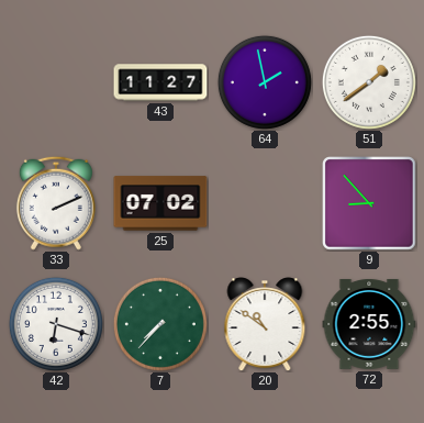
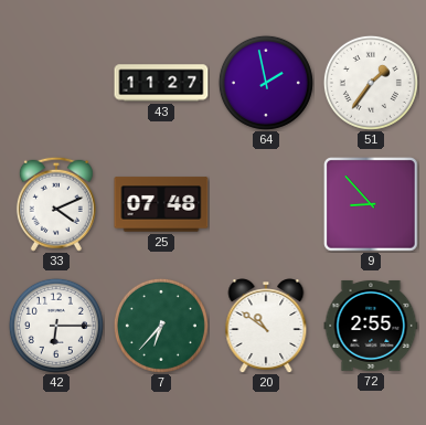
51: 1:39 -> 1:36 (371, 83)
33: 2:11 -> 4:11 (56, 204)
25: 07:02 -> 07:48 (161, 204)
42: 6:18 -> 6:15 (56, 326)
7: 7:37 -> 6:37 (161, 326)
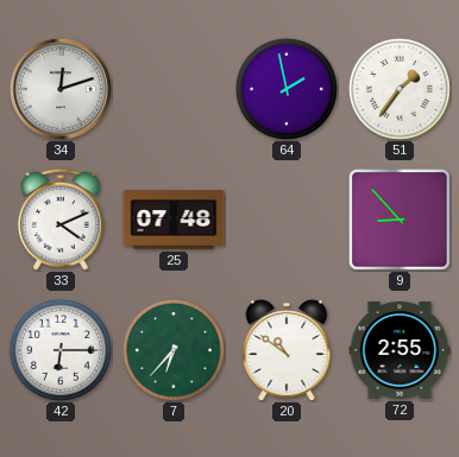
34: none -> 12:12 (61, 89)
43: 11:27 -> none (161, 83)
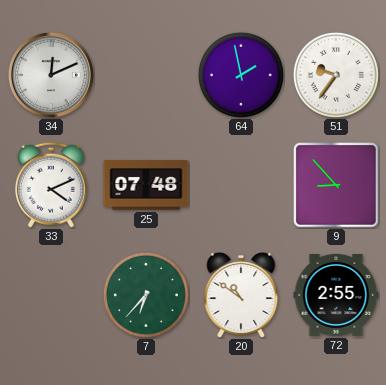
34: 12:12 -> 12:11 (51, 75)
51: 1:36 -> 9:36 (336, 75)
42: 6:15 -> none (61, 350)
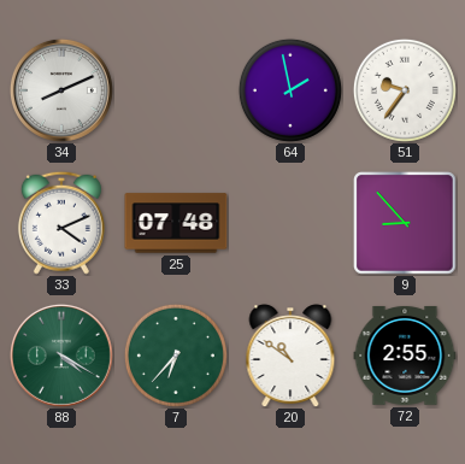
34: 12:11 -> 8:11 (61, 90)
88: none -> 4:20 (61, 356)
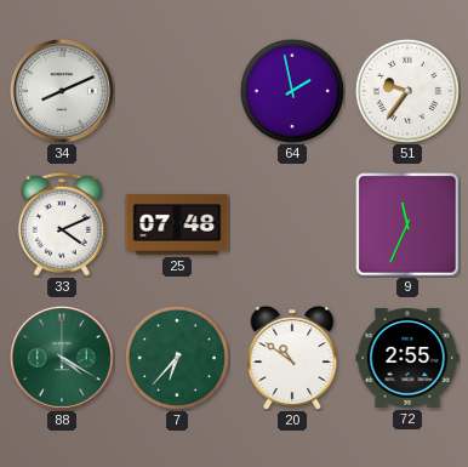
9: 8:53 -> 11:34 (407, 224)
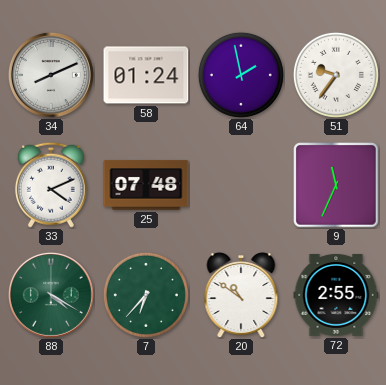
58: none -> 01:24 (146, 75)
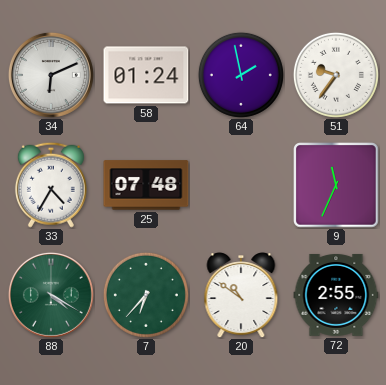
34: 8:11 -> 6:11 (51, 75)
33: 4:11 -> 4:35 (51, 185)
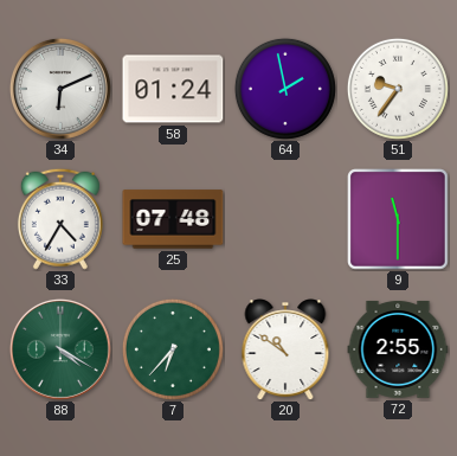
9: 11:34 -> 11:30 (398, 219)
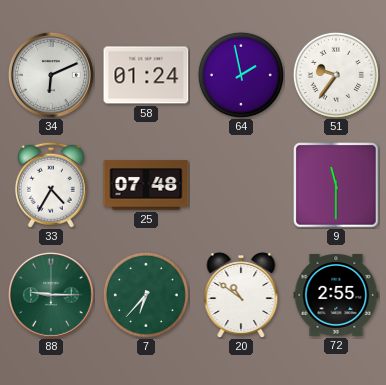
88: 4:20 -> 9:15 (51, 295)
